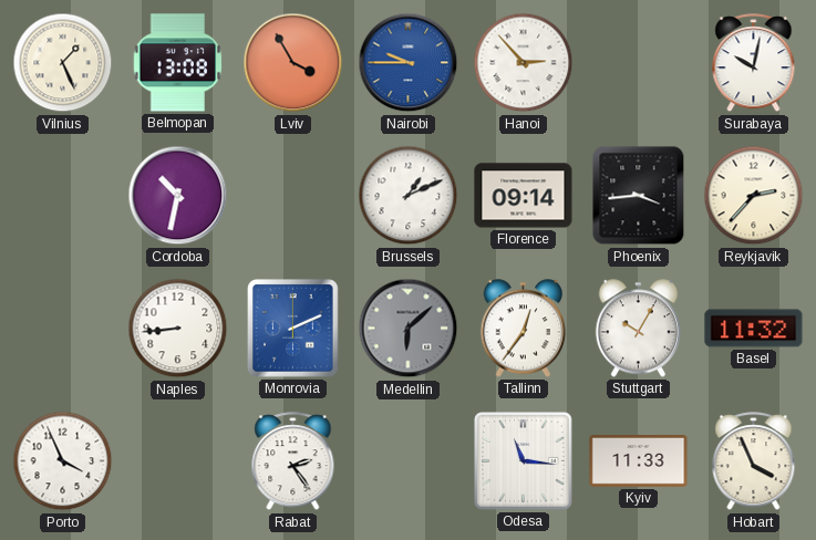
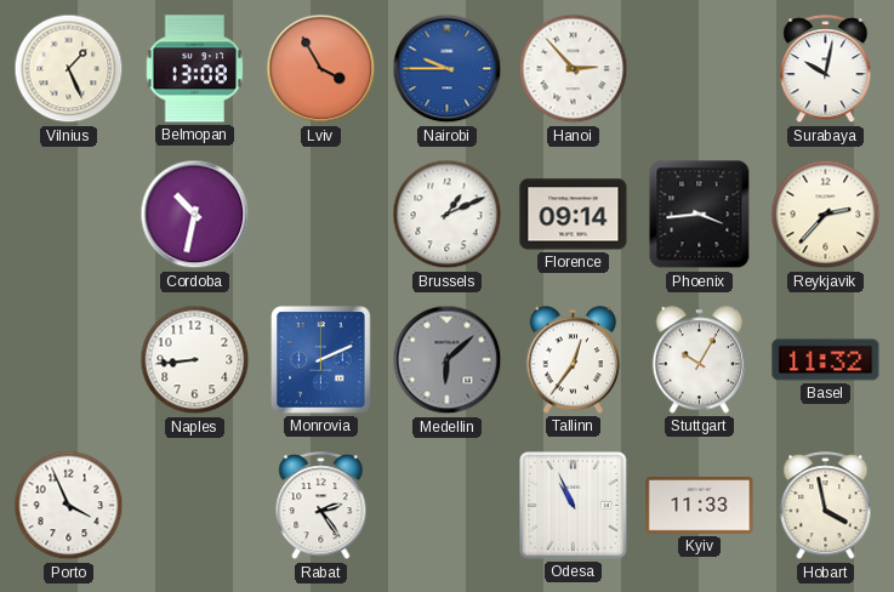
Odesa: 11:16 -> 10:56 (574, 506)
Hobart: 3:56 -> 3:58 (826, 506)
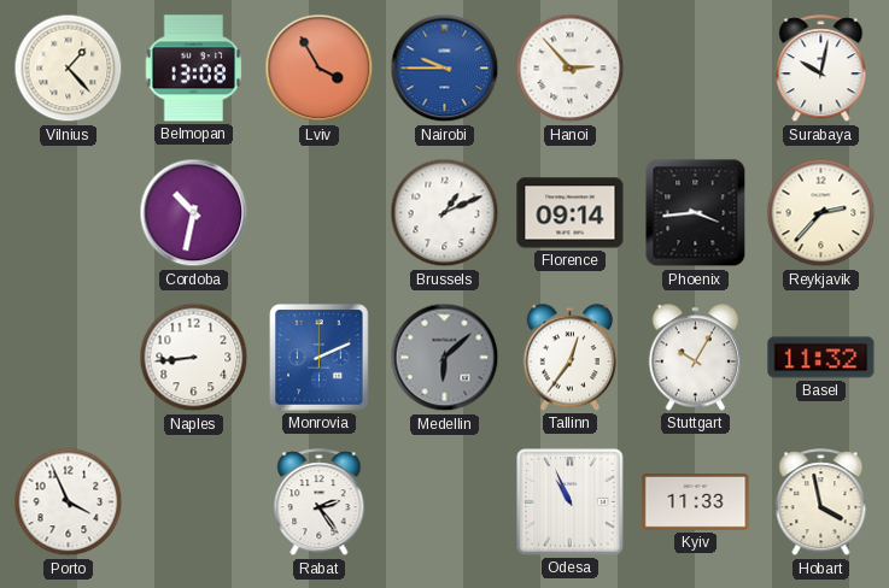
Vilnius: 1:26 -> 1:23 (69, 69)
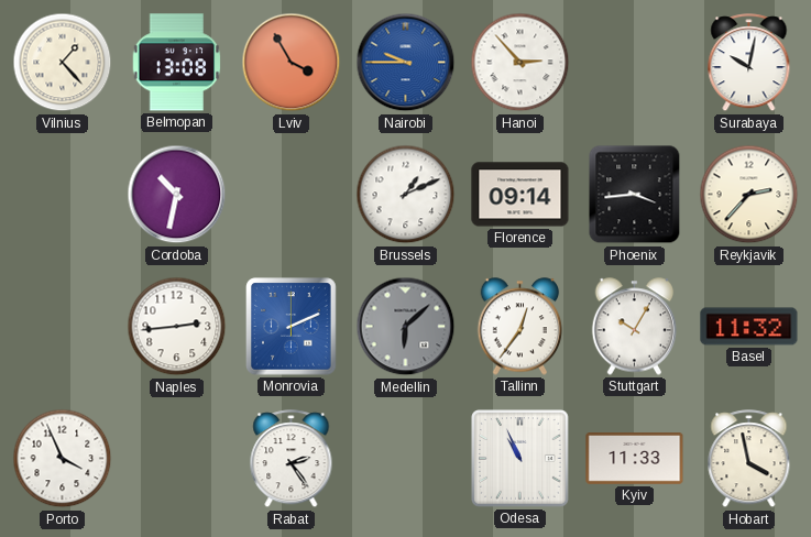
Naples: 8:44 -> 2:44 (177, 327)
